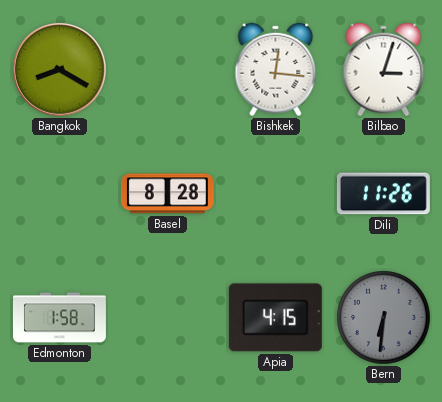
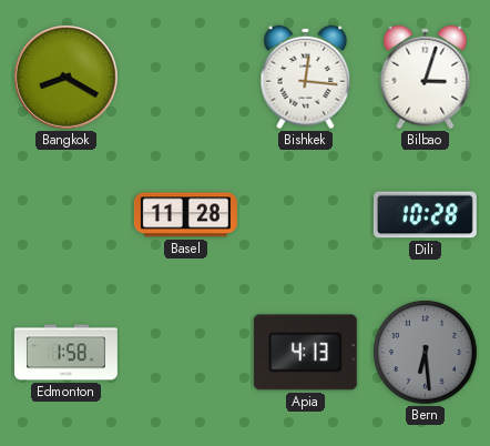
Basel: 8:28 -> 11:28 (185, 215)
Dili: 11:26 -> 10:28 (425, 215)
Apia: 4:15 -> 4:13 (305, 353)
Bern: 6:31 -> 6:29 (426, 353)
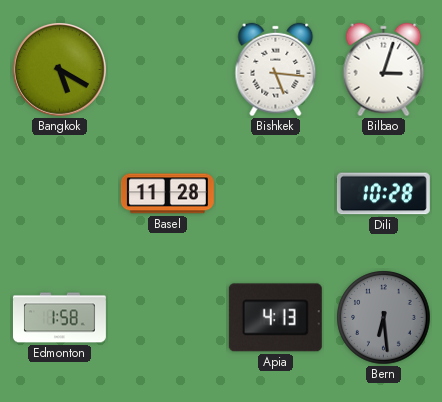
Bangkok: 8:20 -> 5:20 (60, 70)
Bishkek: 12:16 -> 5:16 (276, 70)
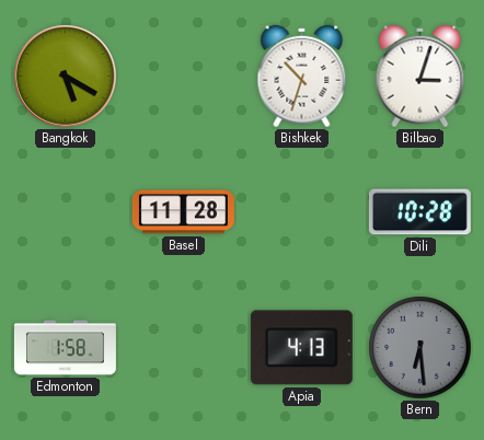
Bishkek: 5:16 -> 10:33 (302, 77)
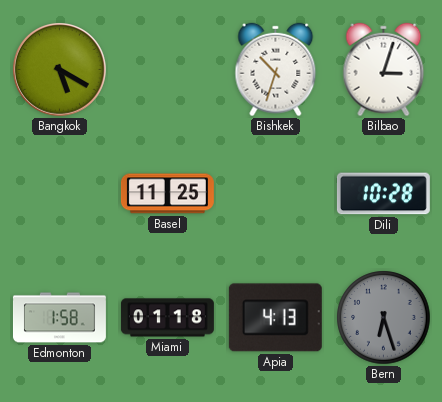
Basel: 11:28 -> 11:25 (167, 194)
Miami: none -> 01:18 (167, 318)
Bern: 6:29 -> 6:27 (384, 318)
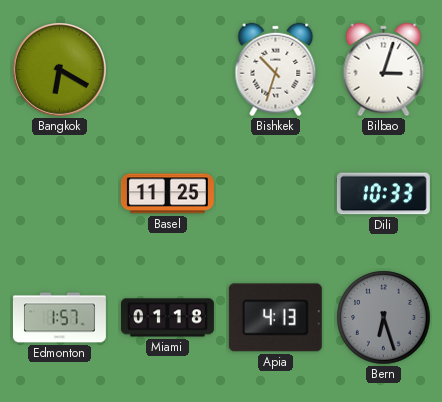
Bangkok: 5:20 -> 6:20 (60, 70)
Dili: 10:28 -> 10:33 (383, 194)
Edmonton: 1:58 -> 1:57 (59, 318)
